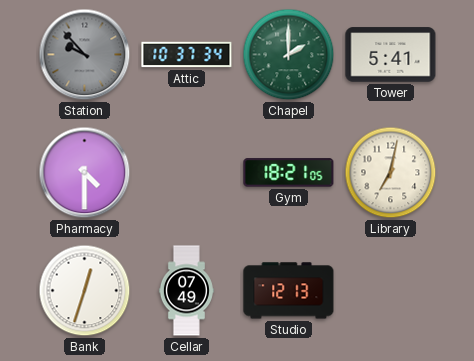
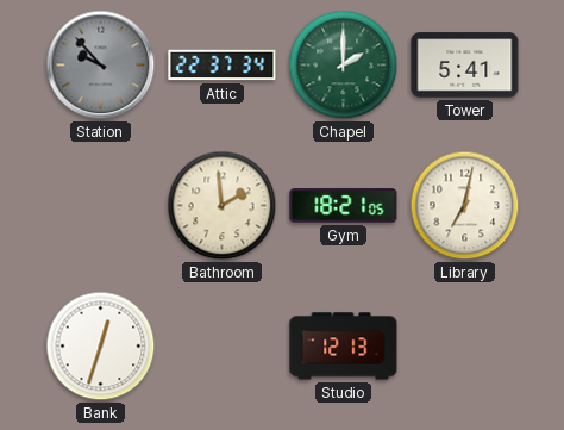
Attic: 10:37 -> 22:37 (223, 66)
Pharmacy: 4:30 -> none (85, 173)
Bathroom: none -> 1:59 (223, 206)
Cellar: 07:49 -> none (186, 291)
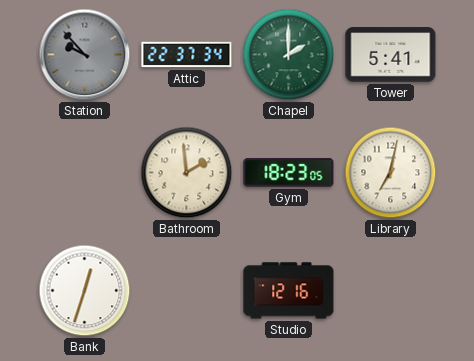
Gym: 18:21 -> 18:23 (289, 173)
Studio: 12:13 -> 12:16 (289, 291)
